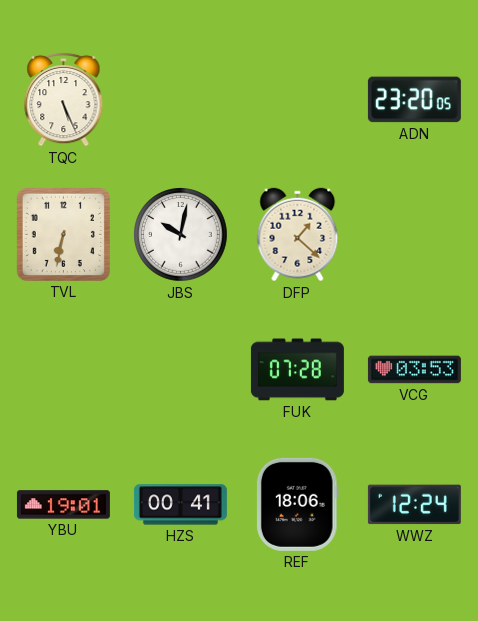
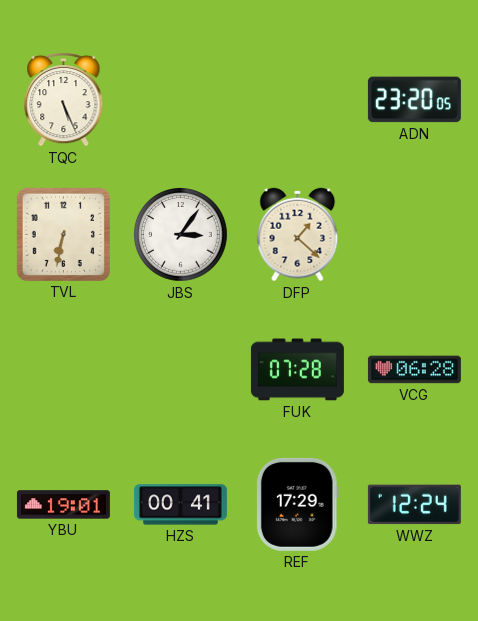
JBS: 10:02 -> 3:06 (181, 235)
VCG: 03:53 -> 06:28 (414, 370)
REF: 18:06 -> 17:29 (297, 504)
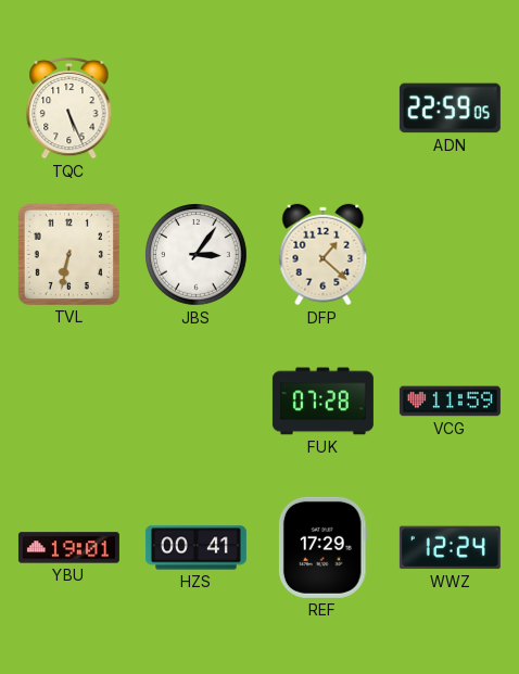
ADN: 23:20 -> 22:59 (450, 109)
VCG: 06:28 -> 11:59 (450, 402)
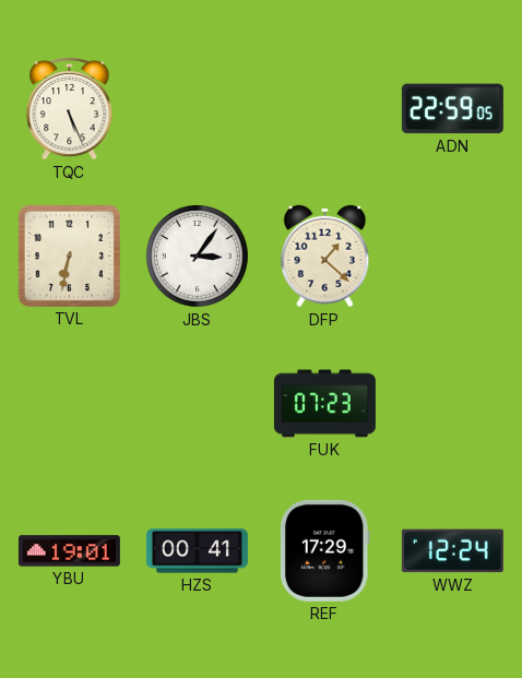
FUK: 07:28 -> 07:23 (324, 404)
VCG: 11:59 -> none (450, 402)
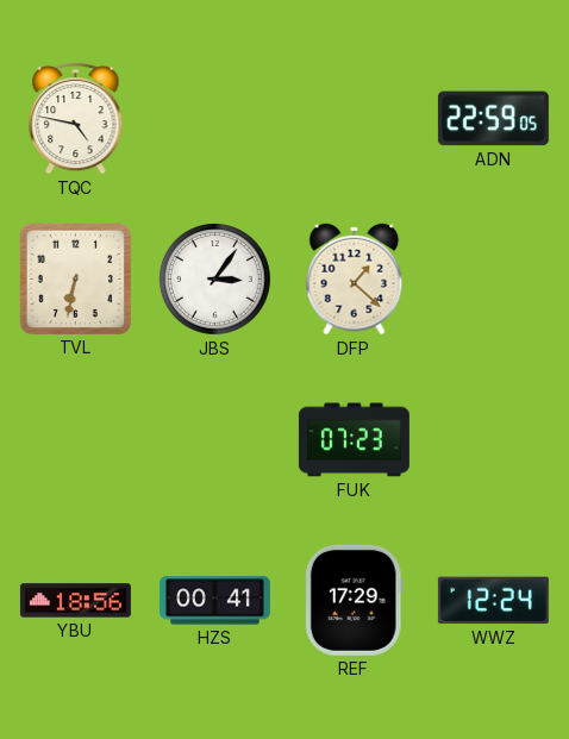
TQC: 5:26 -> 4:47 (76, 118)
YBU: 19:01 -> 18:56 (75, 601)
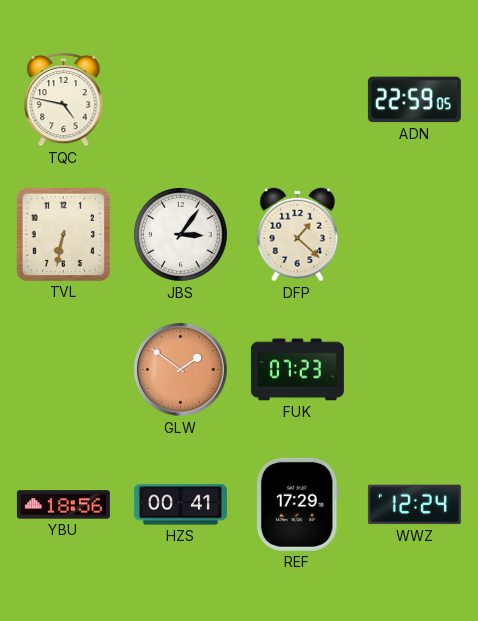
GLW: none -> 1:51 (181, 370)
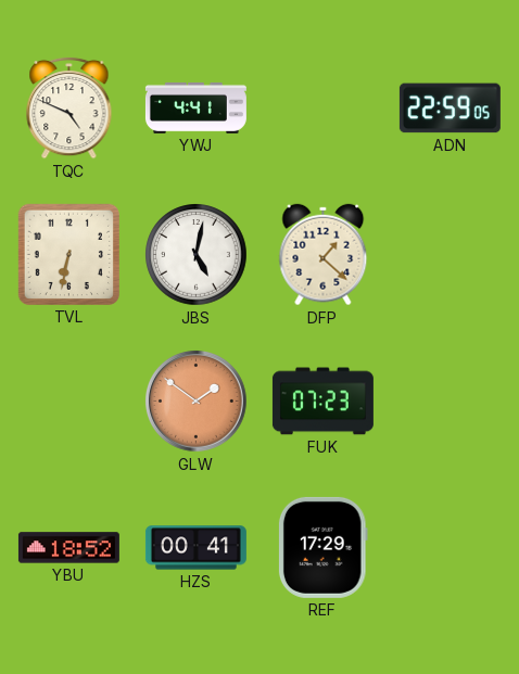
TQC: 4:47 -> 4:49 (69, 107)
YWJ: none -> 4:41 (195, 107)
JBS: 3:06 -> 5:02 (197, 255)
YBU: 18:56 -> 18:52 (68, 548)
WWZ: 12:24 -> none (414, 505)
